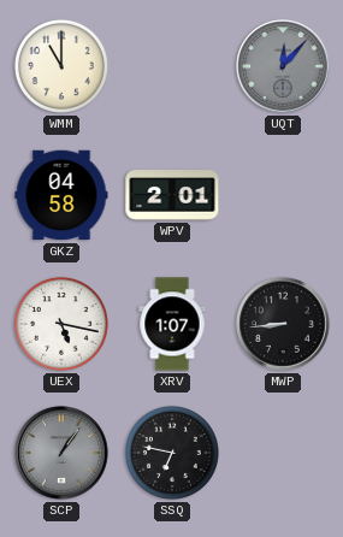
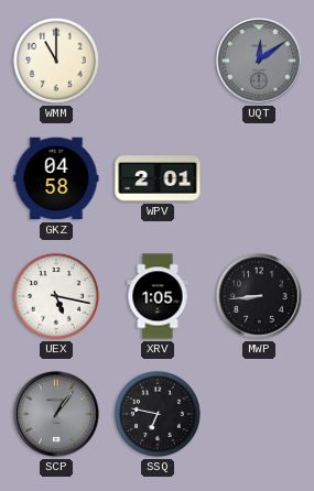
UQT: 12:07 -> 12:09 (259, 61)
XRV: 1:07 -> 1:05 (158, 296)
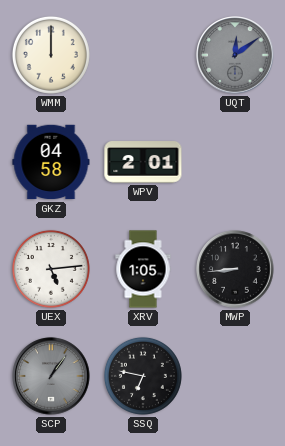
WMM: 11:00 -> 12:00 (51, 55)
UEX: 5:17 -> 5:14 (51, 269)
